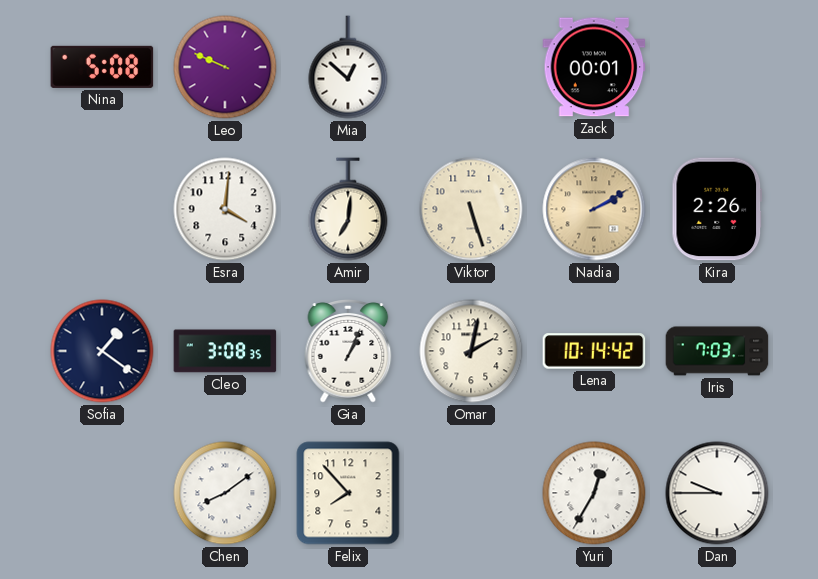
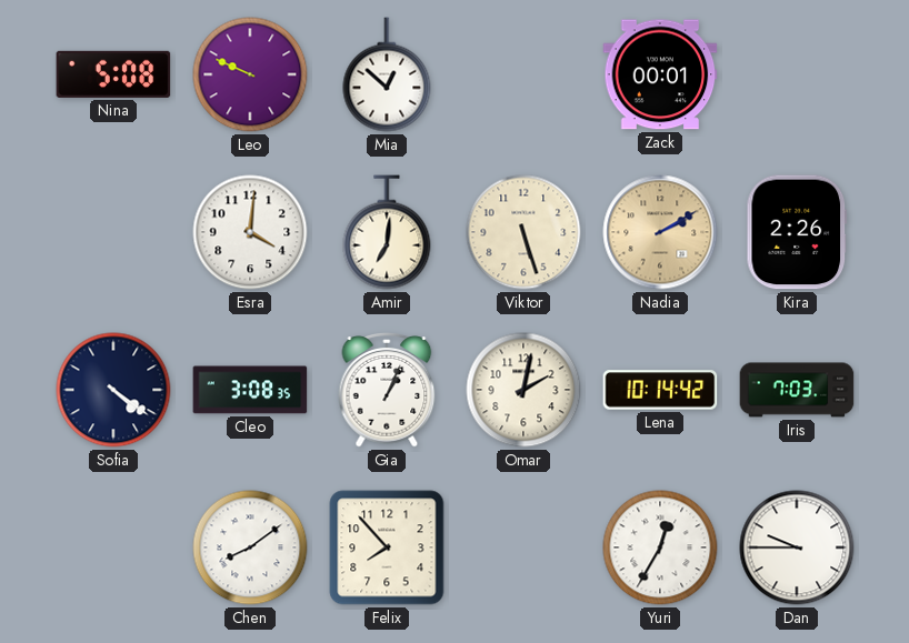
Sofia: 1:21 -> 4:21 (113, 390)
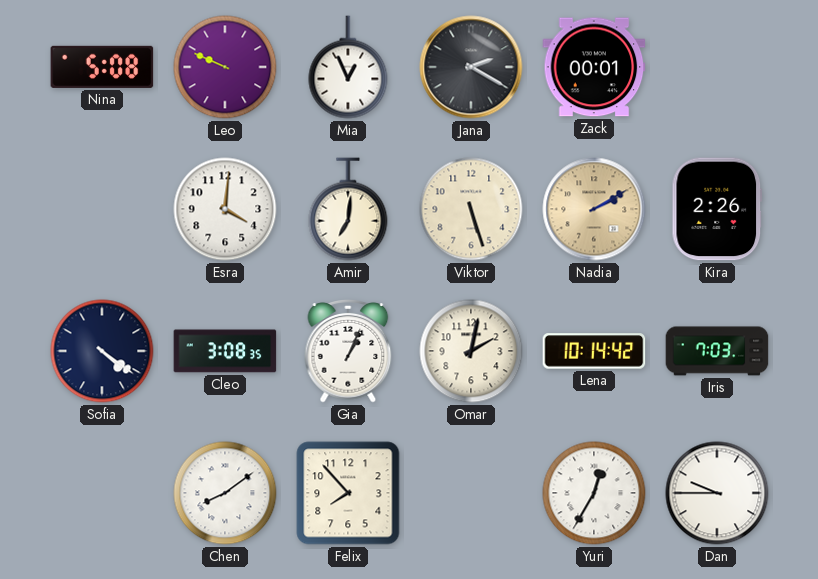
Mia: 12:52 -> 12:56 (348, 67)
Jana: none -> 2:20 (471, 67)
